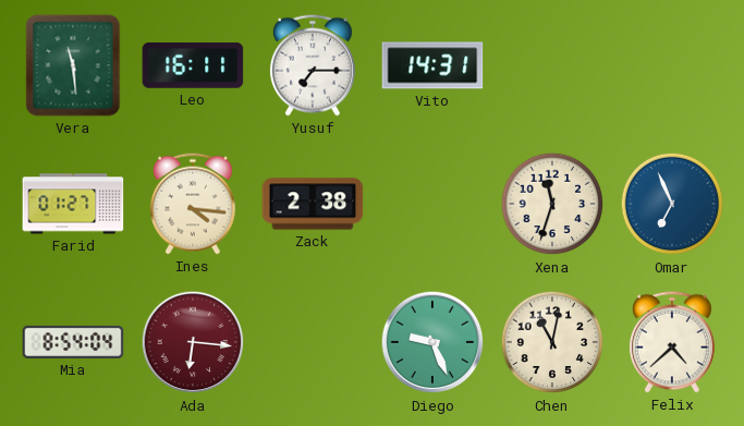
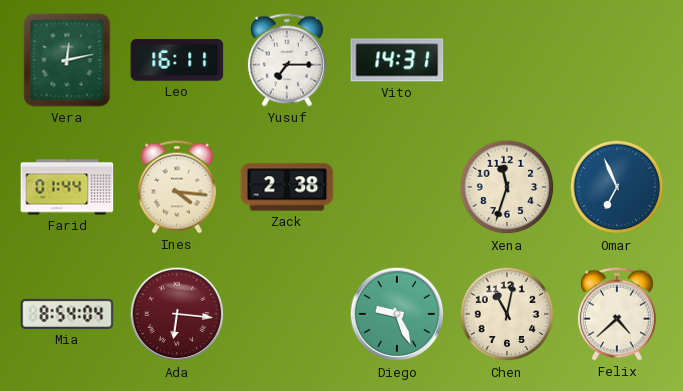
Vera: 11:29 -> 12:13 (67, 60)
Farid: 01:27 -> 01:44 (67, 187)
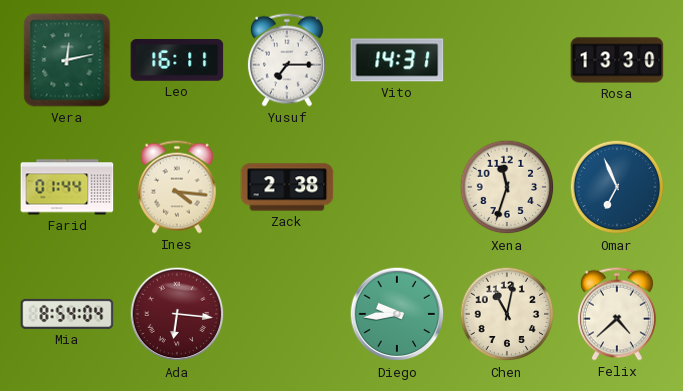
Rosa: none -> 13:30 (617, 60)
Diego: 9:26 -> 9:44 (397, 314)
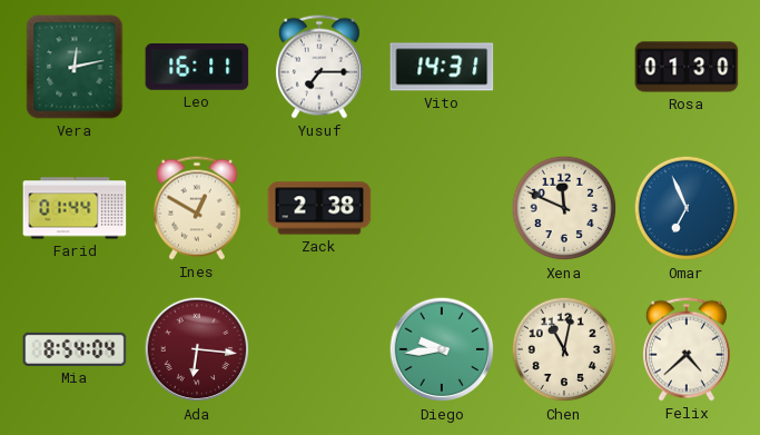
Rosa: 13:30 -> 01:30 (687, 67)
Ines: 4:16 -> 12:50 (197, 208)
Xena: 11:33 -> 11:49 (564, 208)
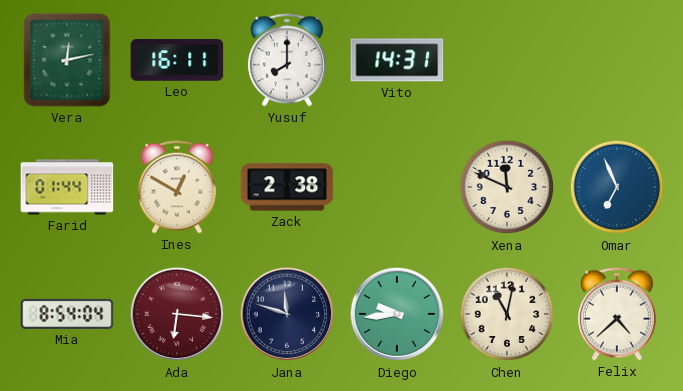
Yusuf: 7:15 -> 8:00 (287, 60)
Rosa: 01:30 -> none (687, 67)
Jana: none -> 11:48 (287, 314)
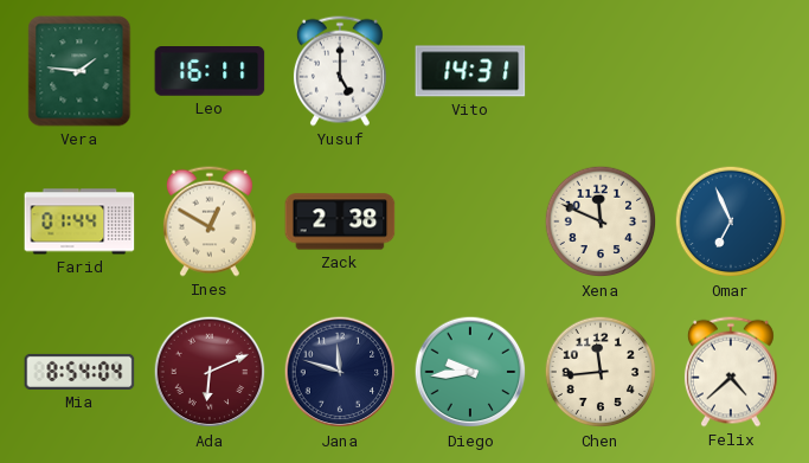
Vera: 12:13 -> 1:46 (79, 71)
Yusuf: 8:00 -> 5:00 (340, 71)
Ada: 6:16 -> 6:11 (210, 372)
Chen: 11:02 -> 11:44 (601, 372)
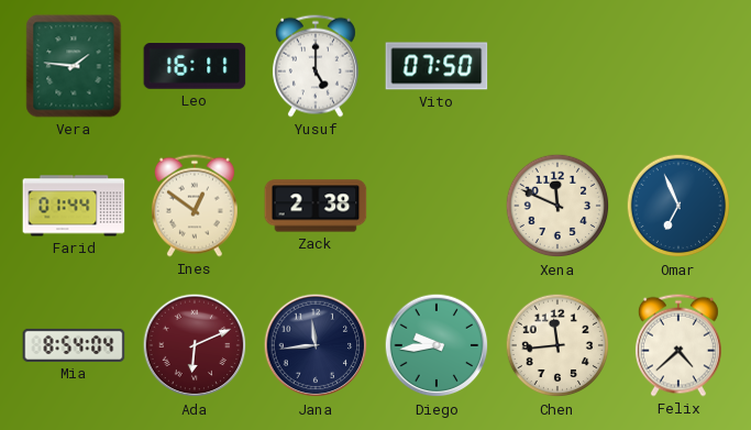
Vito: 14:31 -> 07:50 (437, 66)
Ines: 12:50 -> 12:51 (195, 206)
Jana: 11:48 -> 11:44 (316, 345)
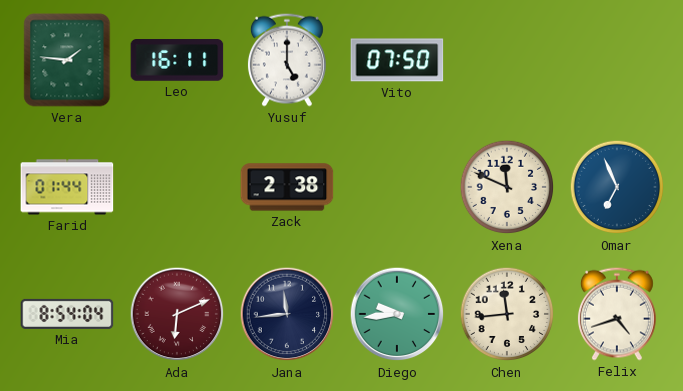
Ines: 12:51 -> none (195, 206)
Felix: 4:38 -> 4:42 (617, 314)
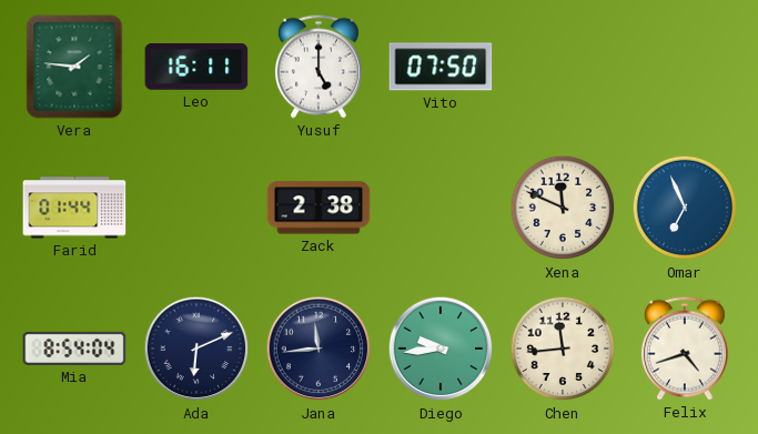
Ada dial: burgundy -> navy (196, 349)
